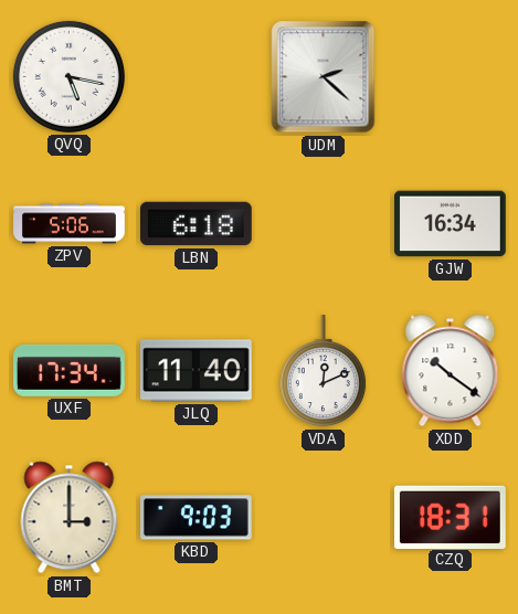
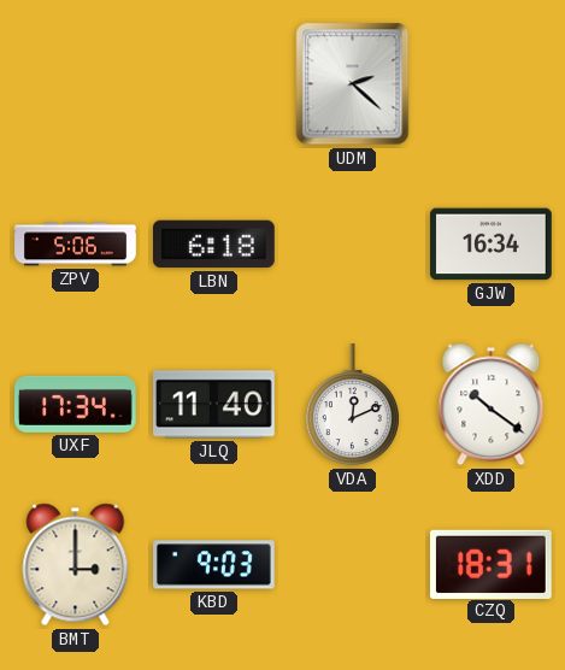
QVQ: 5:17 -> none (68, 76)
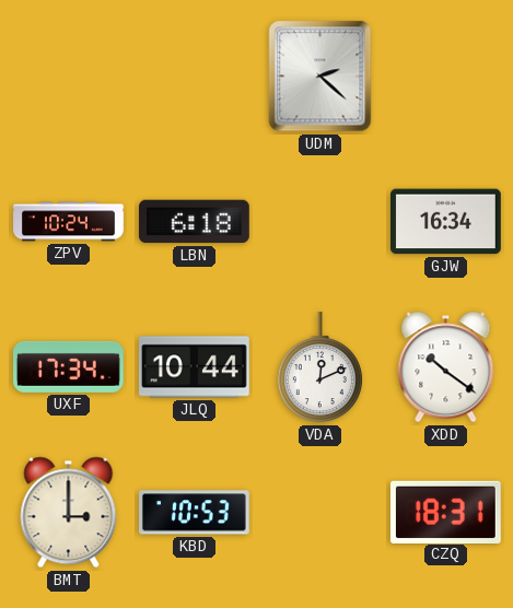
ZPV: 5:06 -> 10:24 (69, 222)
JLQ: 11:40 -> 10:44 (195, 367)
KBD: 9:03 -> 10:53 (195, 513)
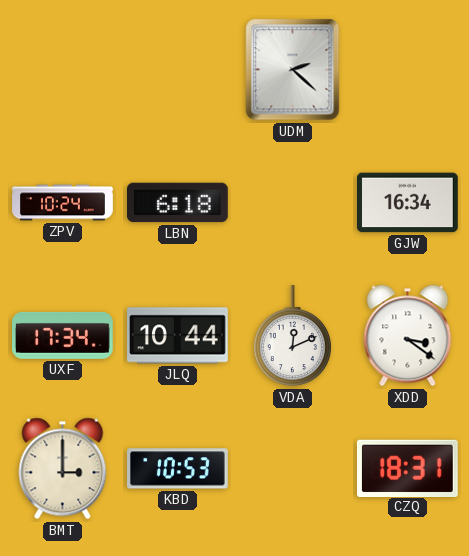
XDD: 10:21 -> 3:21 (408, 336)
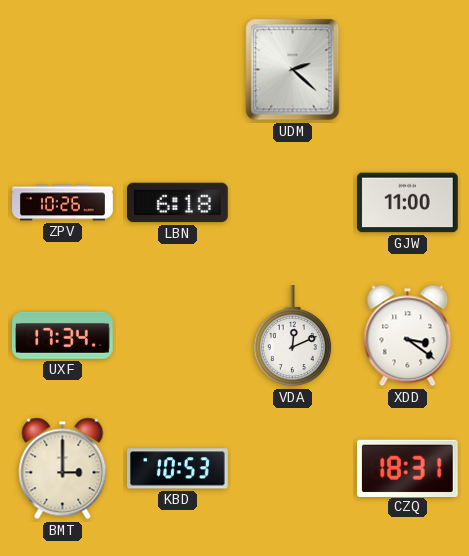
ZPV: 10:24 -> 10:26 (63, 203)
GJW: 16:34 -> 11:00 (408, 203)
JLQ: 10:44 -> none (178, 336)
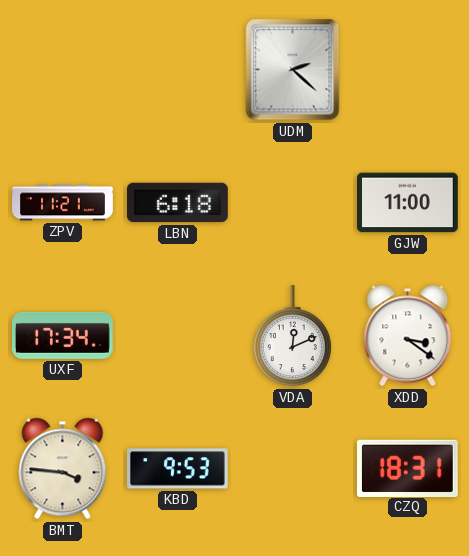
ZPV: 10:26 -> 11:21 (63, 203)
BMT: 3:00 -> 3:46 (63, 469)
KBD: 10:53 -> 9:53 (178, 469)
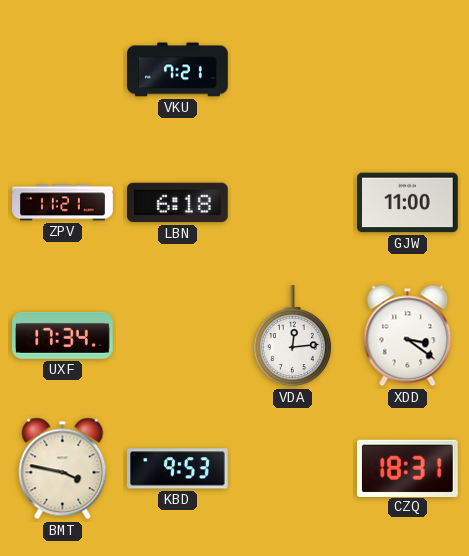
VKU: none -> 7:21 (178, 70)
UDM: 2:22 -> none (293, 70)
VDA: 12:11 -> 12:14 (292, 337)
BMT: 3:46 -> 3:47 (63, 469)
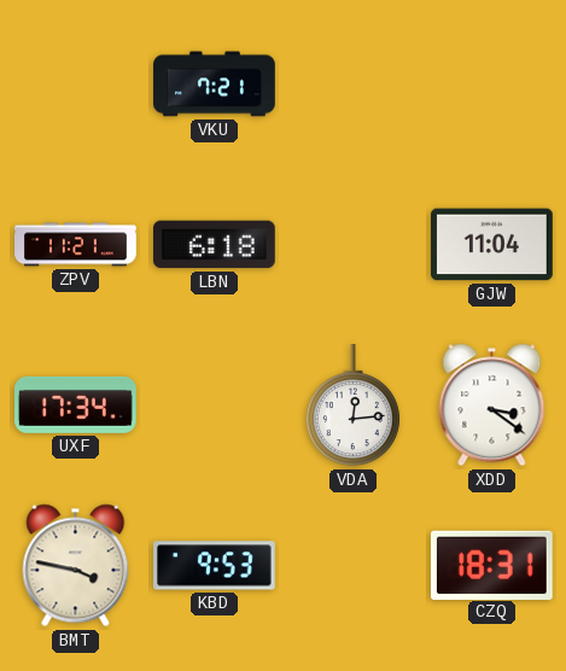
GJW: 11:00 -> 11:04 (492, 245)
